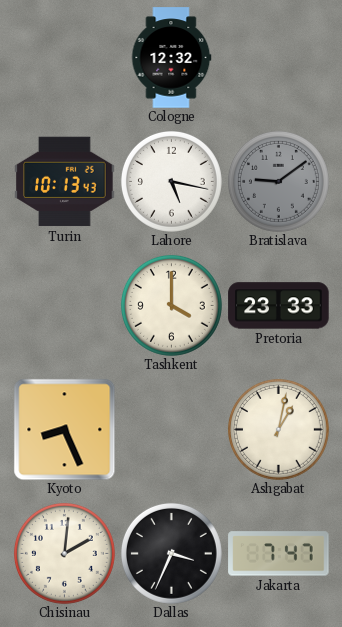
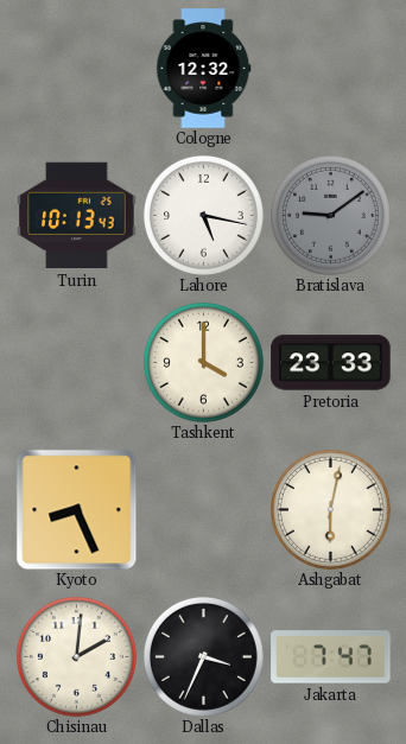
Ashgabat: 1:02 -> 6:02 (330, 509)
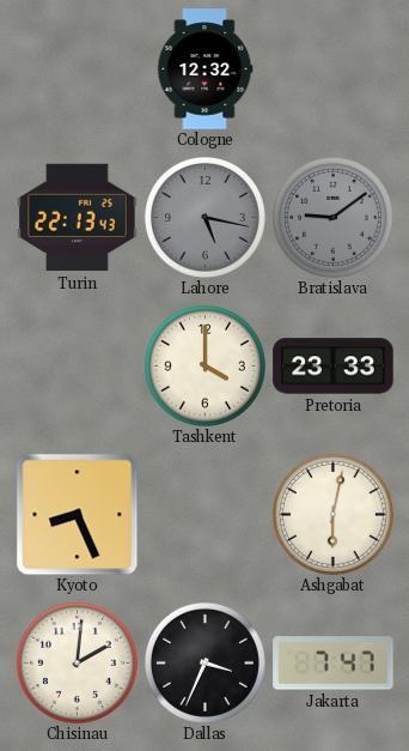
Turin: 10:13 -> 22:13 (78, 218)
Lahore dial: white -> grey (204, 217)
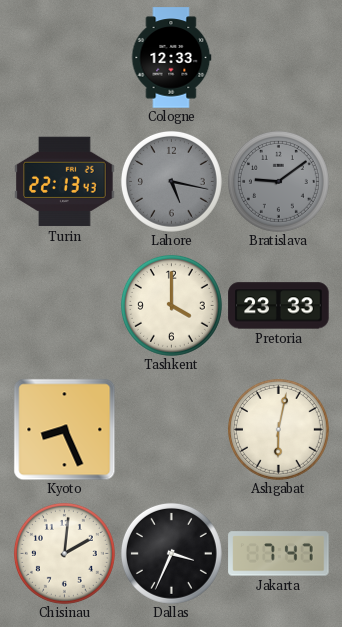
Cologne: 12:32 -> 12:33 (171, 58)
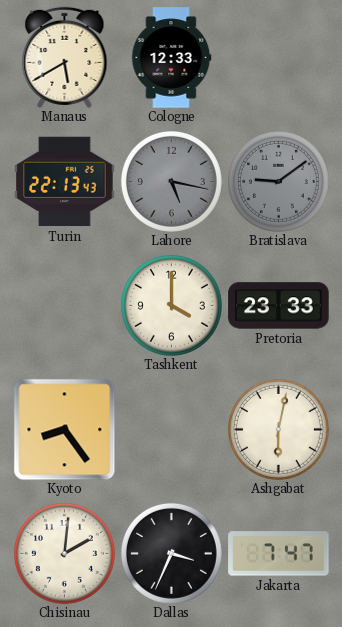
Manaus: none -> 5:40 (65, 57)
Kyoto: 8:26 -> 8:24 (64, 429)
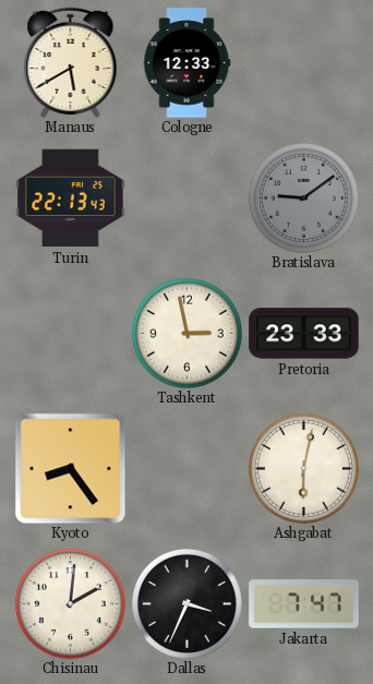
Lahore: 5:17 -> none (171, 181)
Tashkent: 4:00 -> 2:58 (186, 333)
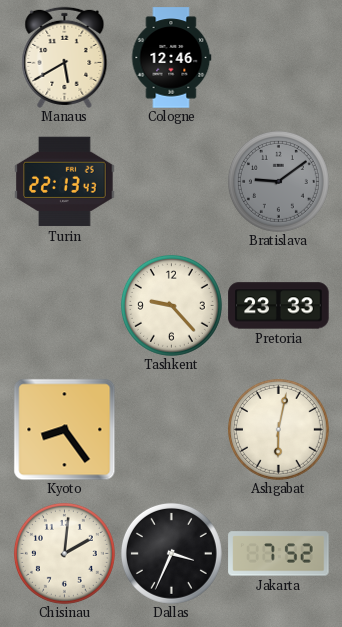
Cologne: 12:33 -> 12:46 (171, 58)
Tashkent: 2:58 -> 9:23 (171, 305)
Jakarta: 7:47 -> 7:52 (279, 554)
